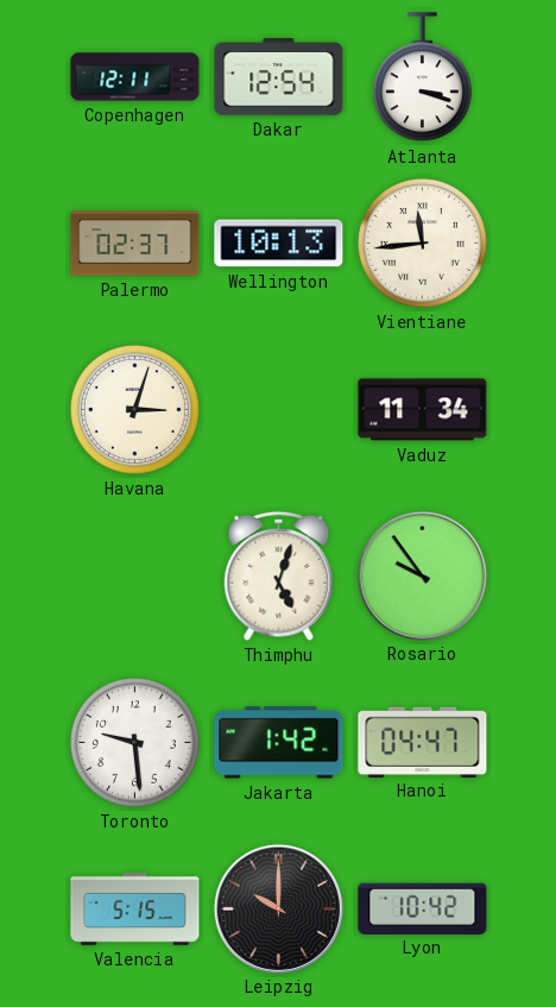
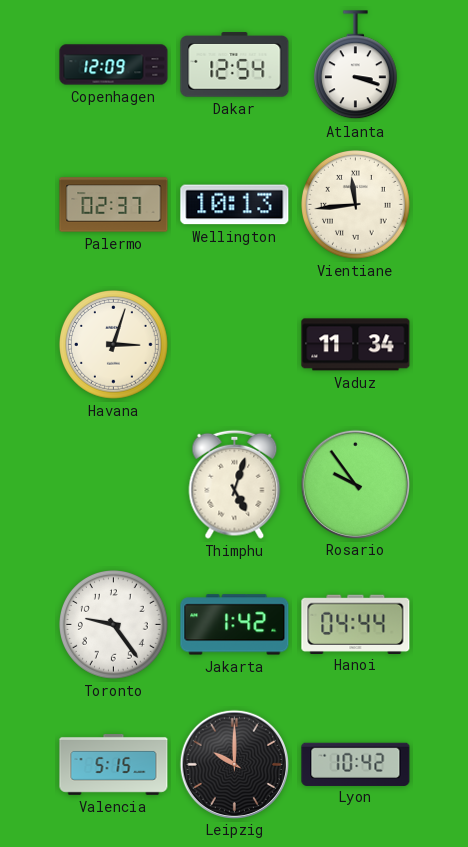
Copenhagen: 12:11 -> 12:09 (114, 65)
Toronto: 9:29 -> 9:24 (114, 625)
Hanoi: 04:47 -> 04:44 (356, 624)
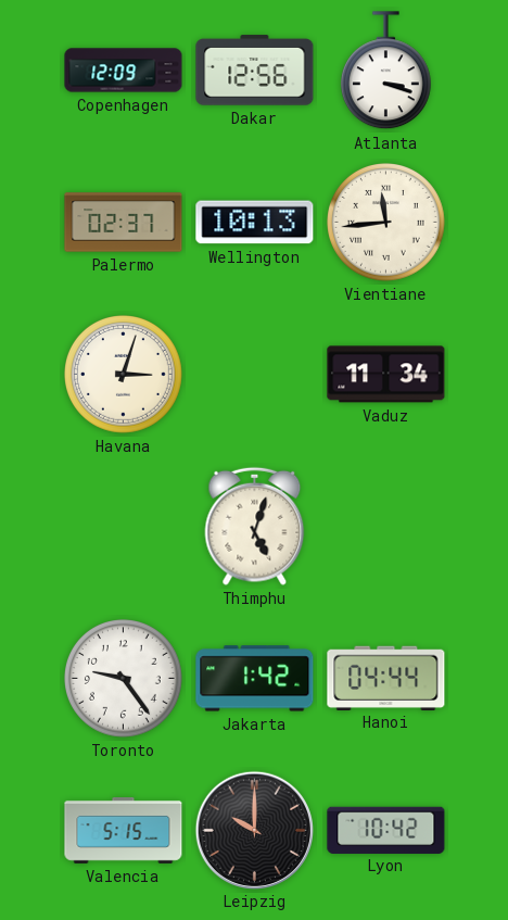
Dakar: 12:54 -> 12:56 (255, 71)
Rosario: 9:54 -> none (355, 484)
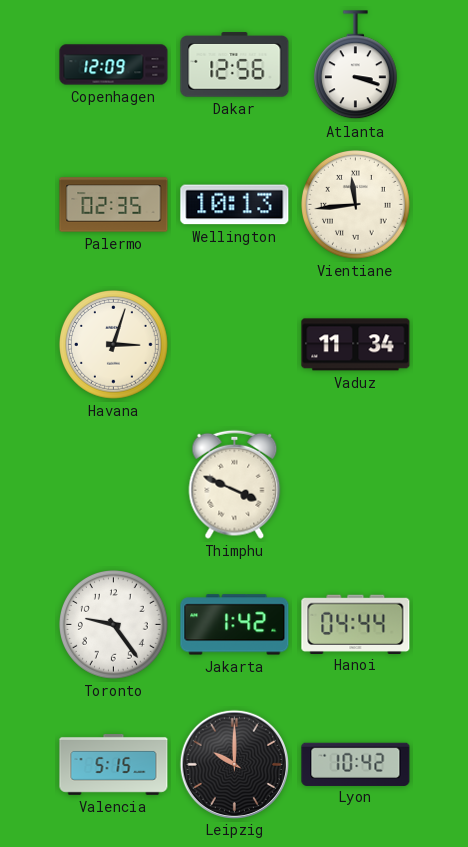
Palermo: 02:37 -> 02:35 (114, 205)
Thimphu: 5:03 -> 3:49 (235, 484)
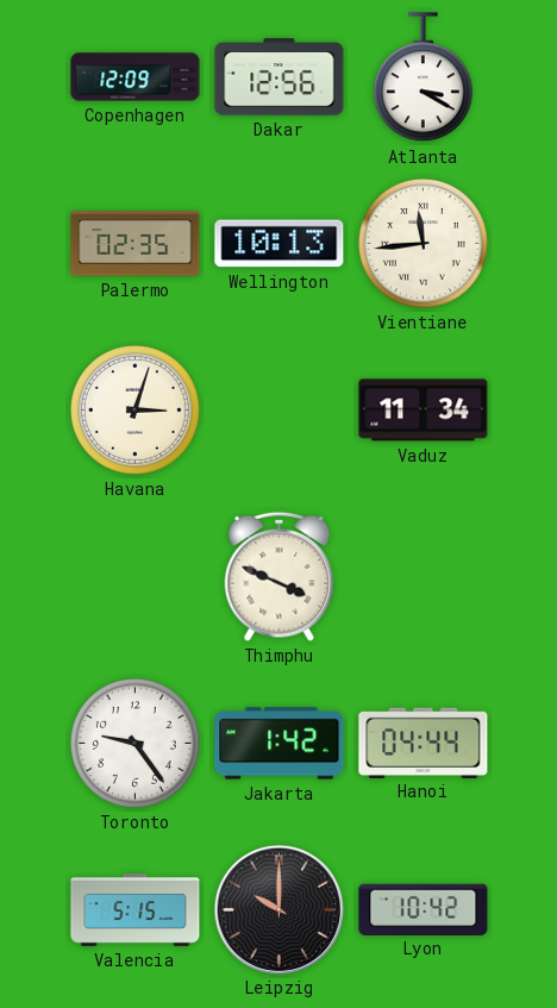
Atlanta: 3:18 -> 3:20 (423, 77)
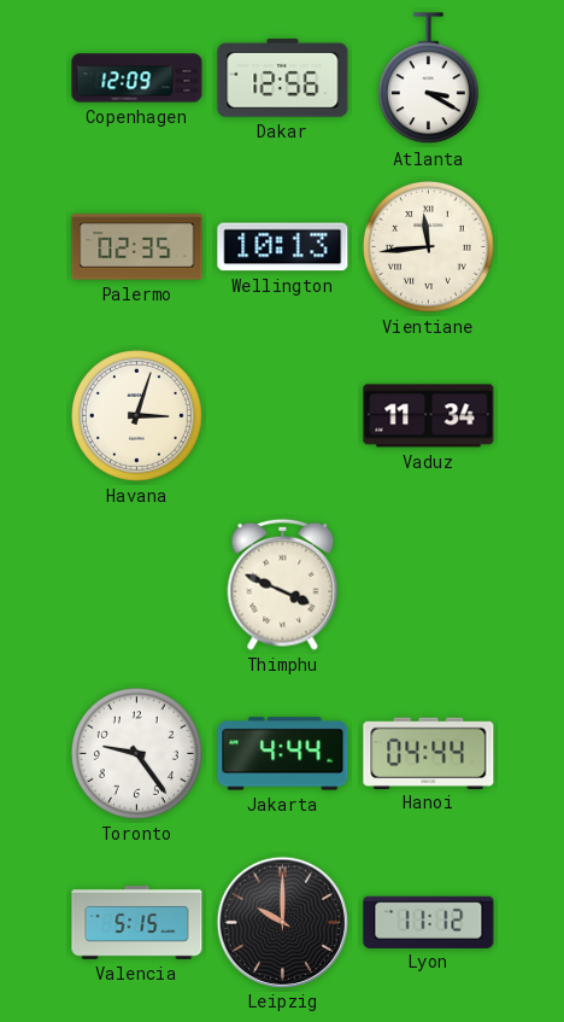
Jakarta: 1:42 -> 4:44 (283, 754)
Lyon: 10:42 -> 11:12 (429, 922)
